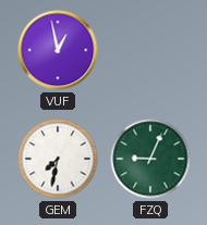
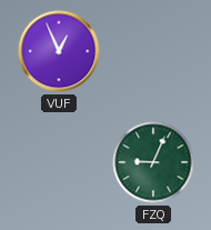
VUF: 12:58 -> 12:56 (59, 51)
GEM: 7:32 -> none (58, 159)
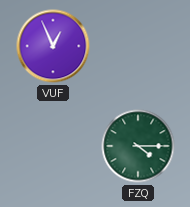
FZQ: 9:04 -> 4:15 (138, 146)
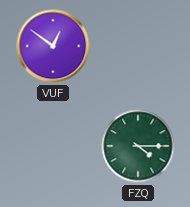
VUF: 12:56 -> 12:51 (53, 46)
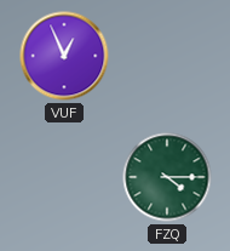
VUF: 12:51 -> 12:56 (64, 56)
